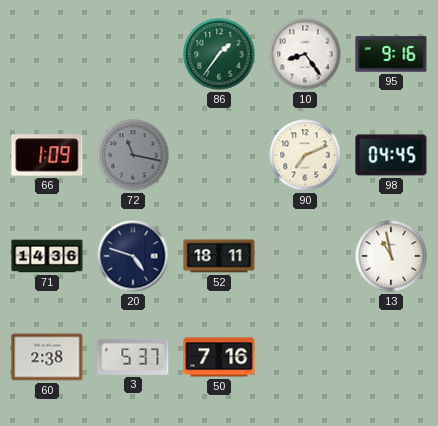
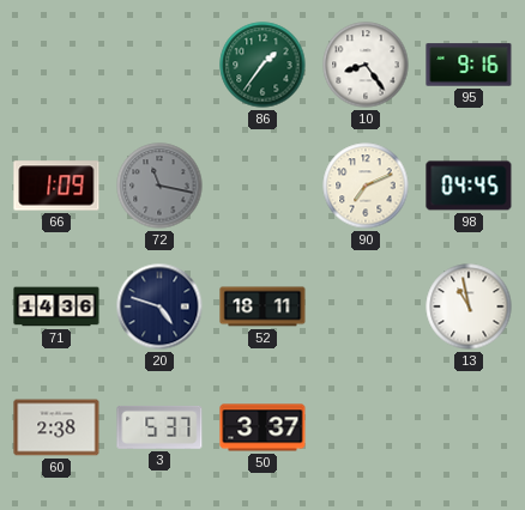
50: 7:16 -> 3:37 (262, 427)
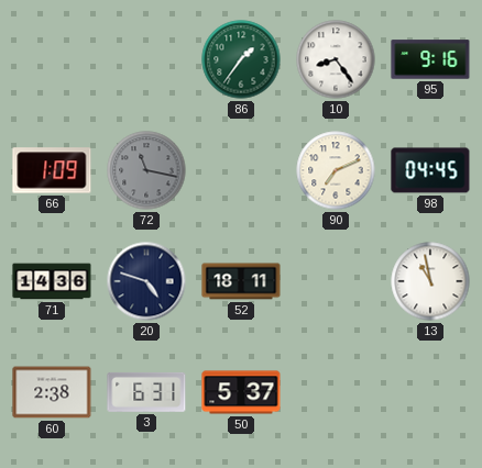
3: 5:37 -> 6:31 (146, 392)
50: 3:37 -> 5:37 (241, 392)
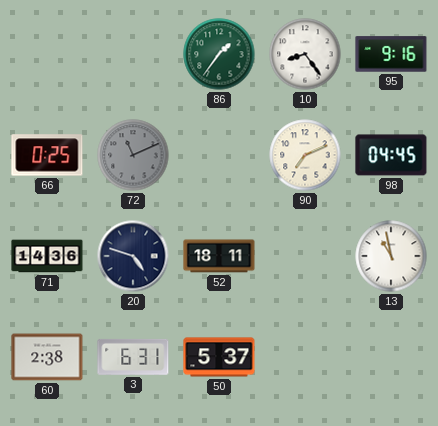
66: 1:09 -> 0:25 (47, 155)
72: 11:17 -> 11:11 (133, 155)
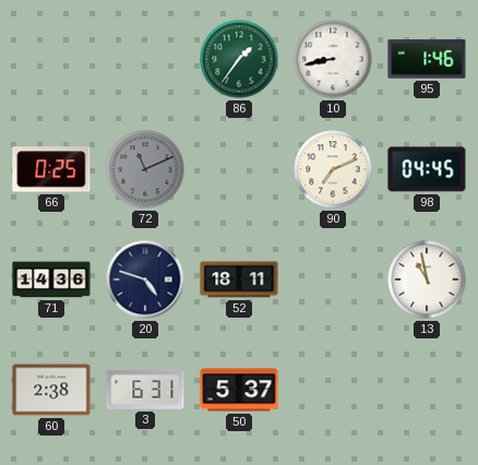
10: 8:24 -> 8:43 (333, 59)
95: 9:16 -> 1:46 (427, 59)
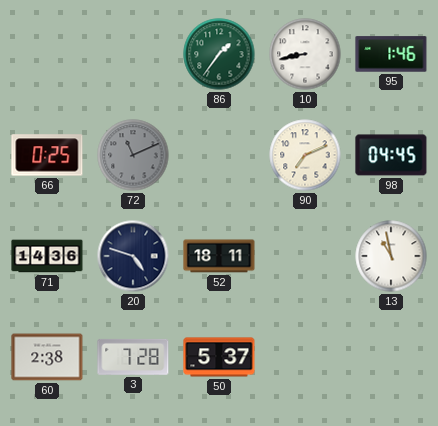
3: 6:31 -> 7:28 (133, 357)
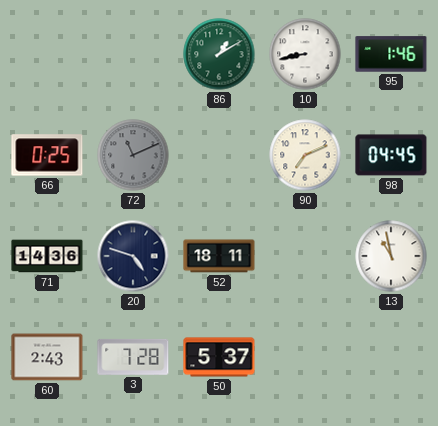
86: 1:36 -> 1:10 (219, 54)
60: 2:38 -> 2:43 (47, 357)
